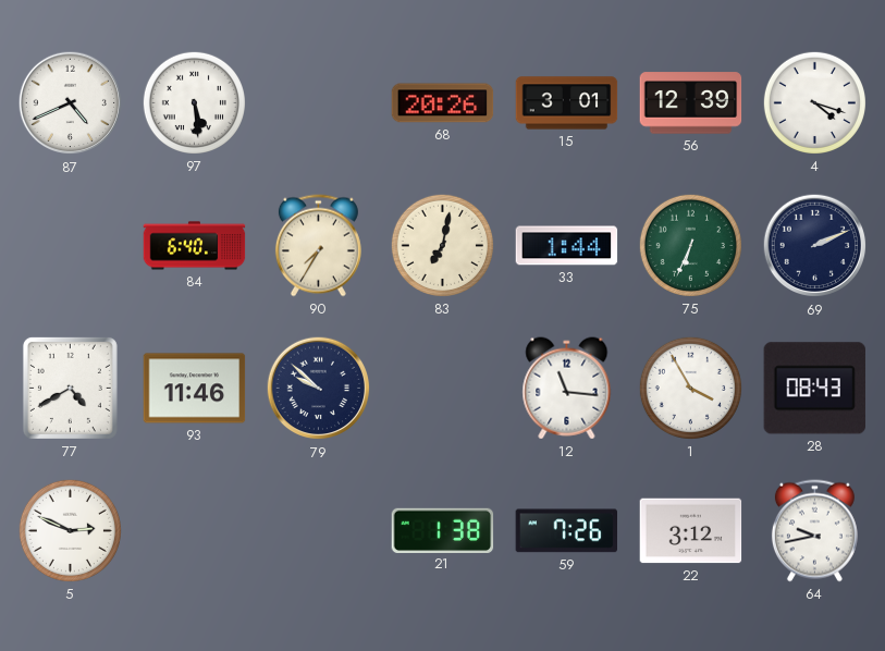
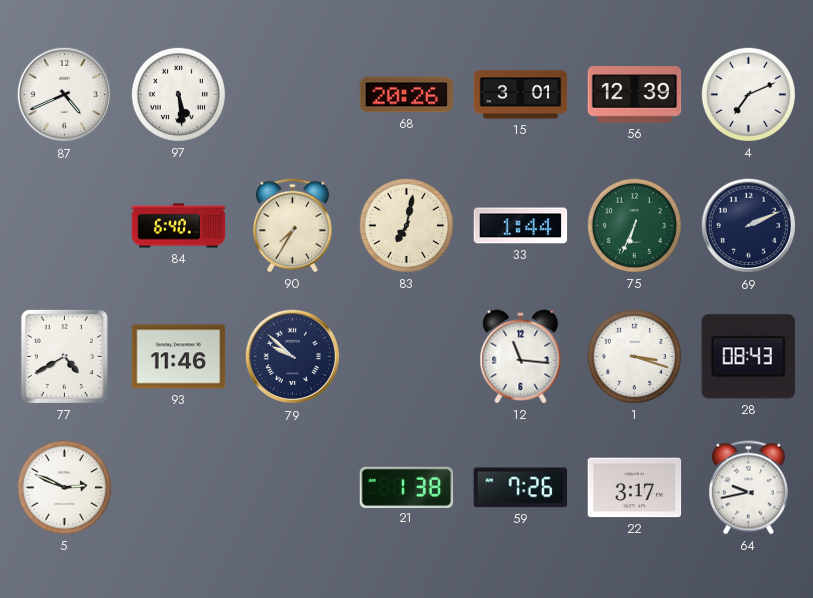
4: 4:18 -> 7:11 (748, 94)
1: 3:55 -> 3:18 (634, 356)
22: 3:12 -> 3:17 (635, 488)
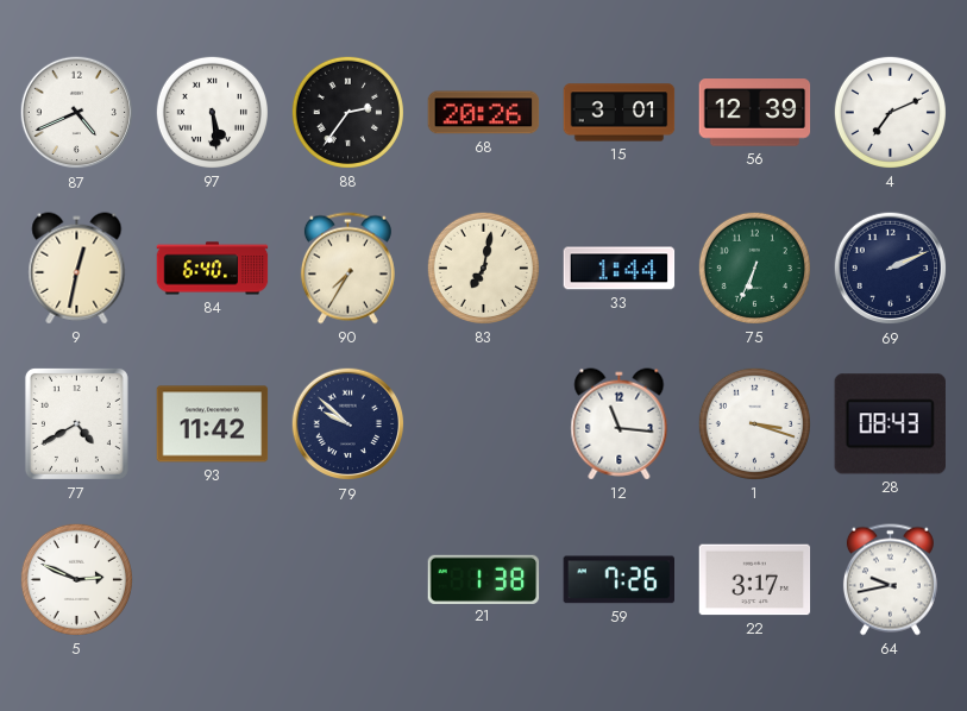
88: none -> 2:36 (347, 112)
9: none -> 12:32 (77, 269)
93: 11:46 -> 11:42 (213, 424)
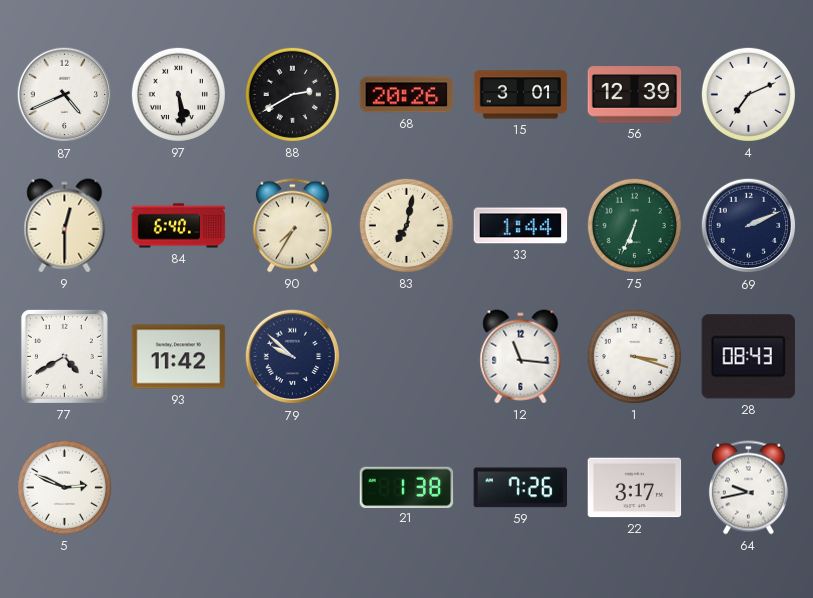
88: 2:36 -> 2:40 (292, 94)
9: 12:32 -> 12:30 (65, 226)
